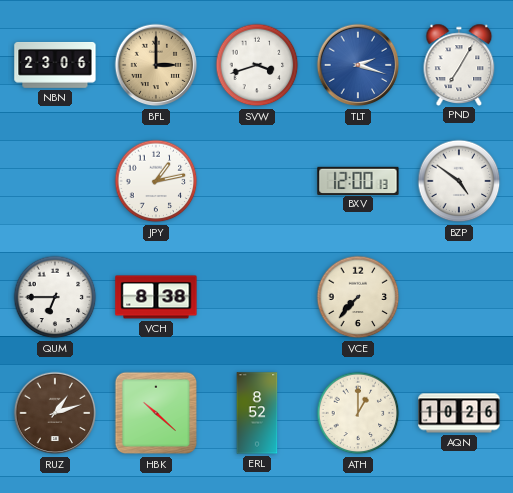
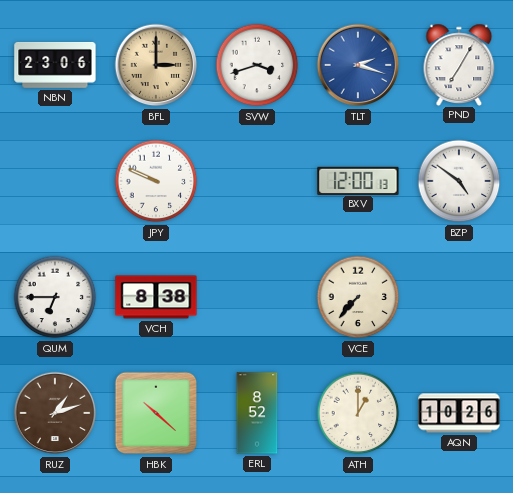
JPY: 1:13 -> 9:49 (156, 181)
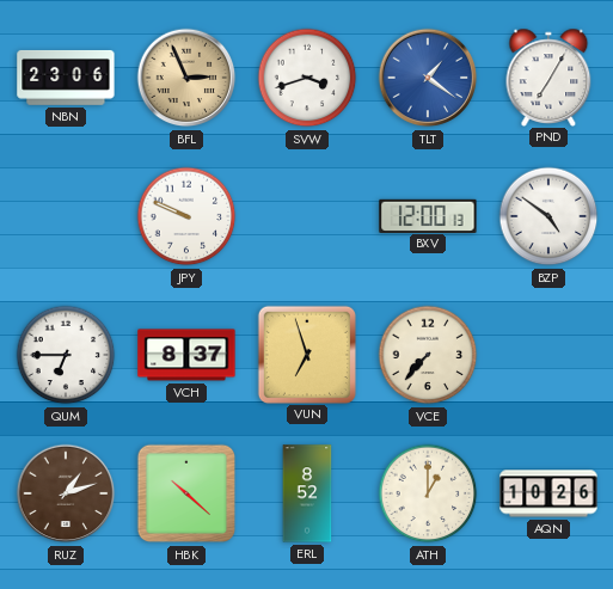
BFL: 3:00 -> 2:56 (186, 78)
TLT: 2:18 -> 1:21 (428, 78)
VCH: 8:38 -> 8:37 (186, 355)
VUN: none -> 6:57 (306, 354)
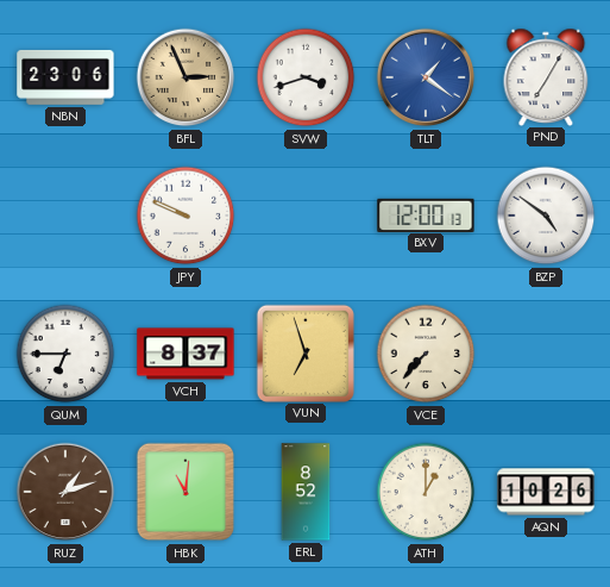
HBK: 10:22 -> 11:01 (185, 492)
